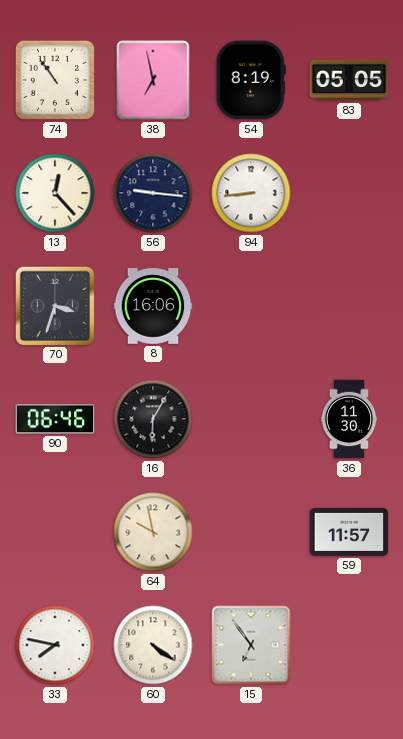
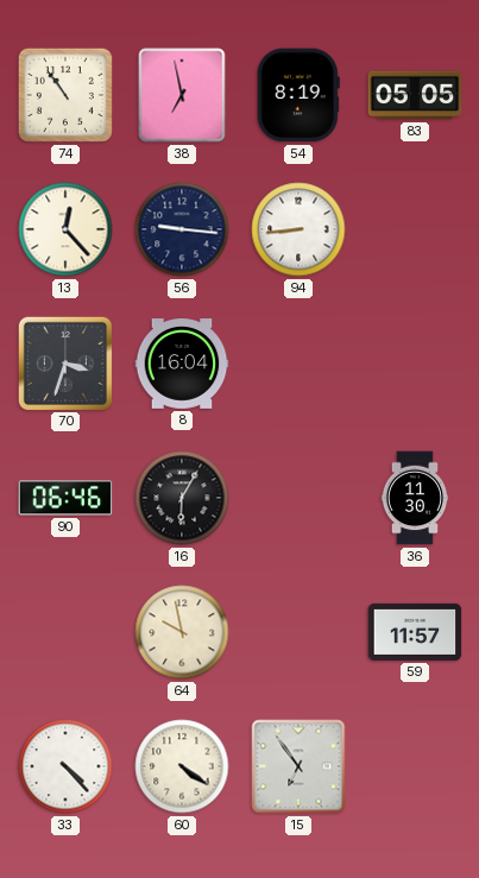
8: 16:06 -> 16:04 (182, 364)
33: 7:47 -> 4:23 (65, 766)
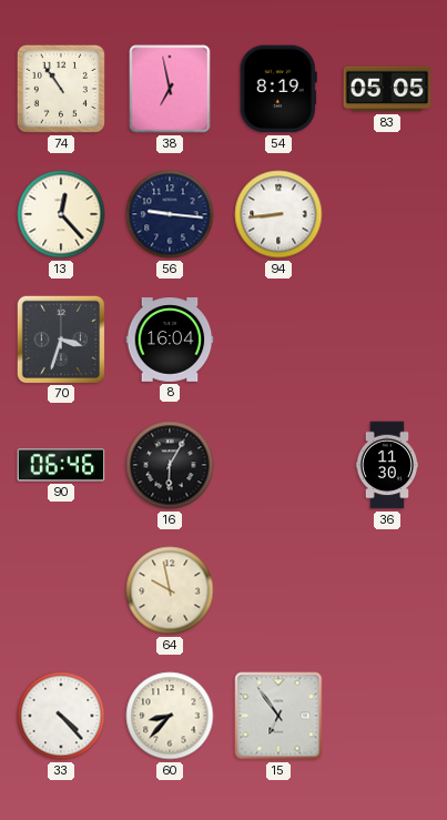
59: 11:57 -> none (415, 632)
60: 4:21 -> 8:37 (170, 716)
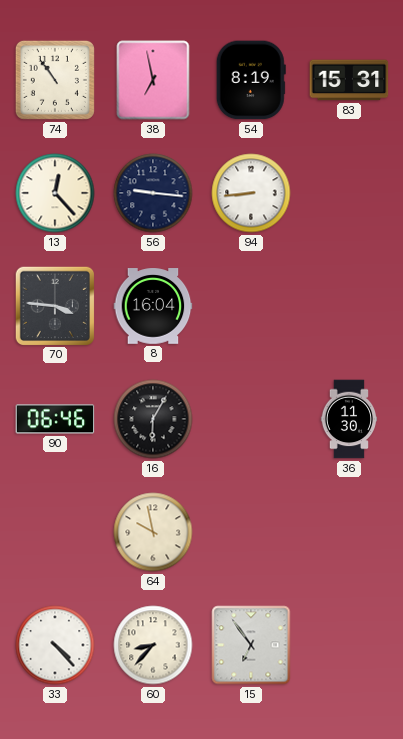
83: 05:05 -> 15:31 (349, 80)
70: 3:33 -> 3:46 (54, 305)
